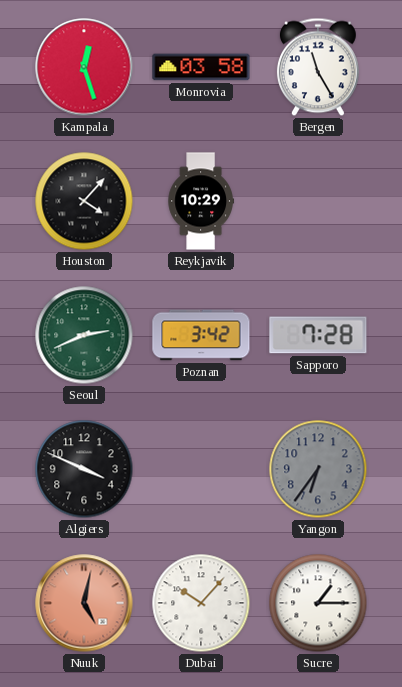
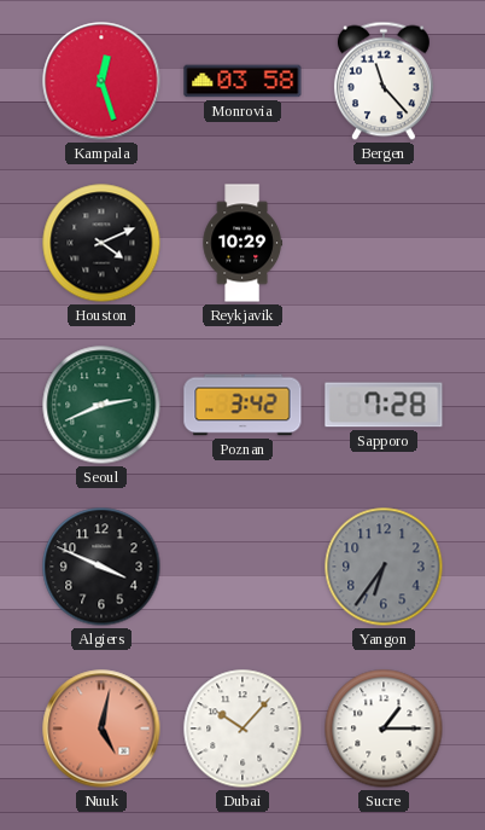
Bergen: 11:25 -> 11:23 (384, 81)
Houston: 4:07 -> 4:11 (101, 243)
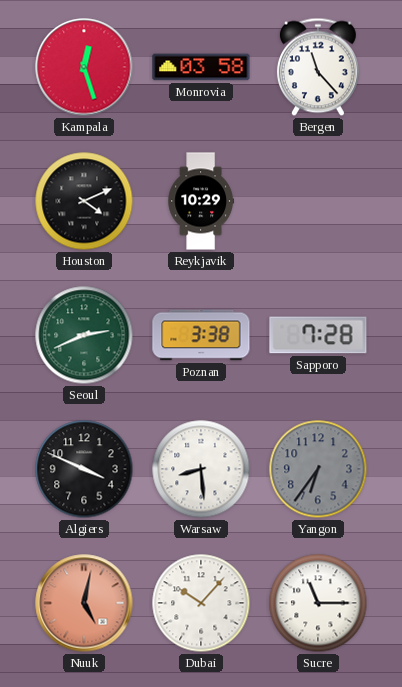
Poznan: 3:42 -> 3:38 (201, 335)
Warsaw: none -> 8:29 (201, 469)
Sucre: 1:15 -> 11:15 (318, 603)
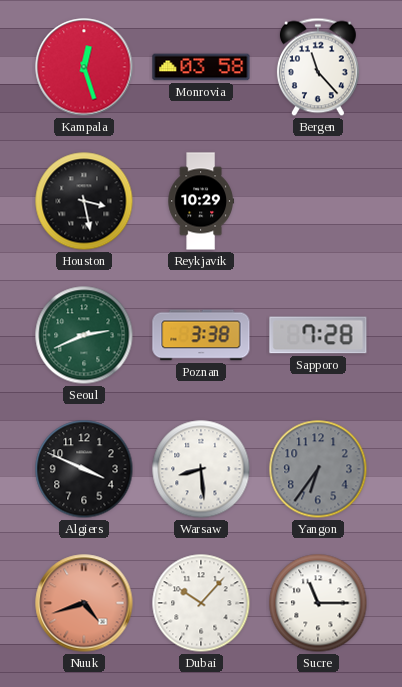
Houston: 4:11 -> 3:28 (84, 201)
Nuuk: 5:02 -> 4:42 (84, 603)
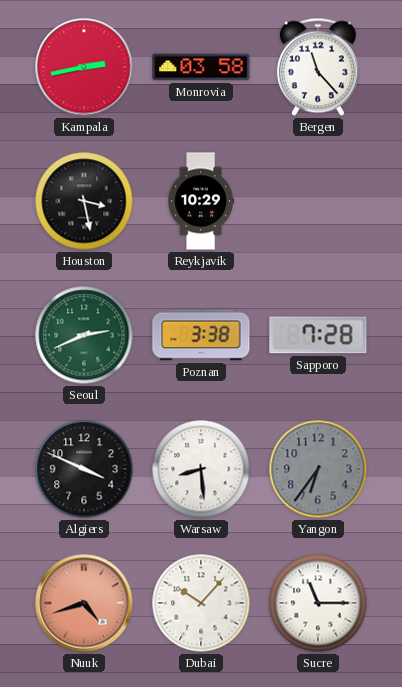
Kampala: 12:27 -> 2:43 (84, 67)
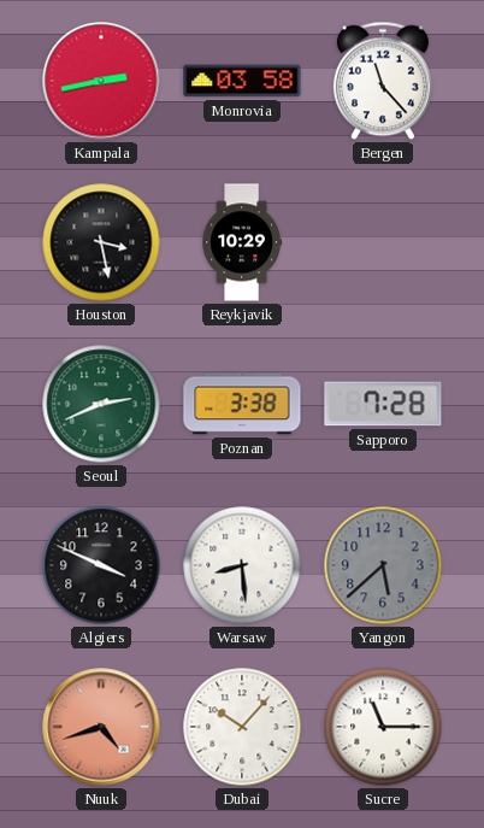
Yangon: 6:36 -> 5:38 (383, 565)
